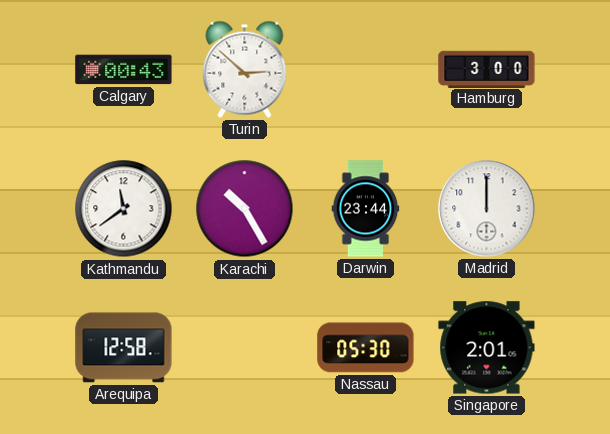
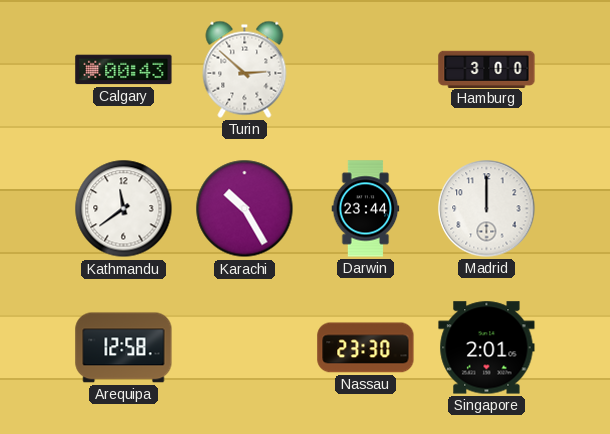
Nassau: 05:30 -> 23:30 (366, 348)
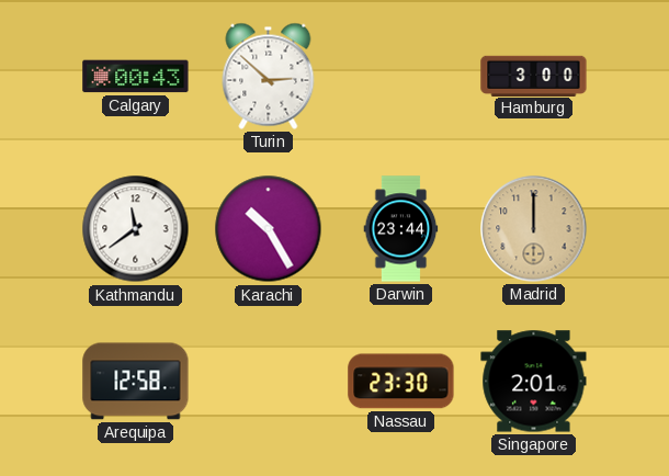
Madrid dial: white -> champagne (534, 229)
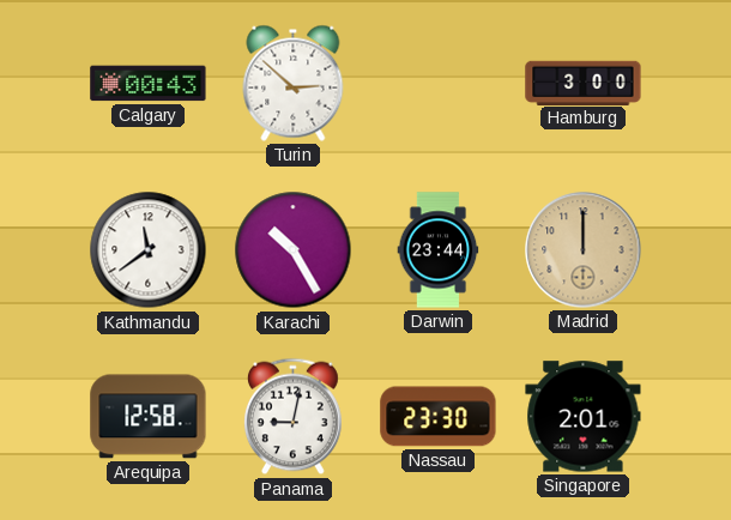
Panama: none -> 9:02 (294, 417)
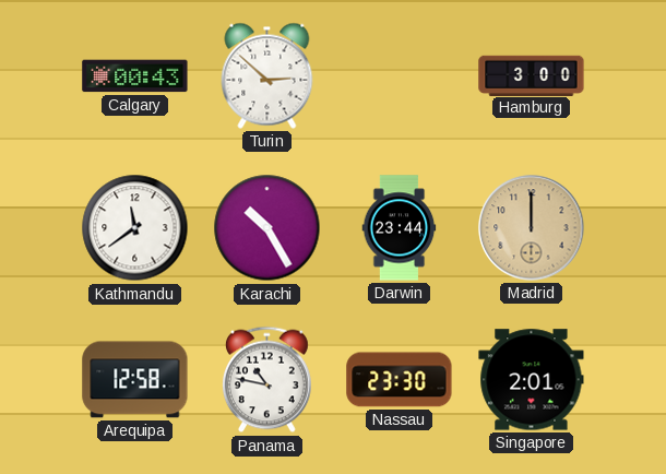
Panama: 9:02 -> 10:47 (267, 380)
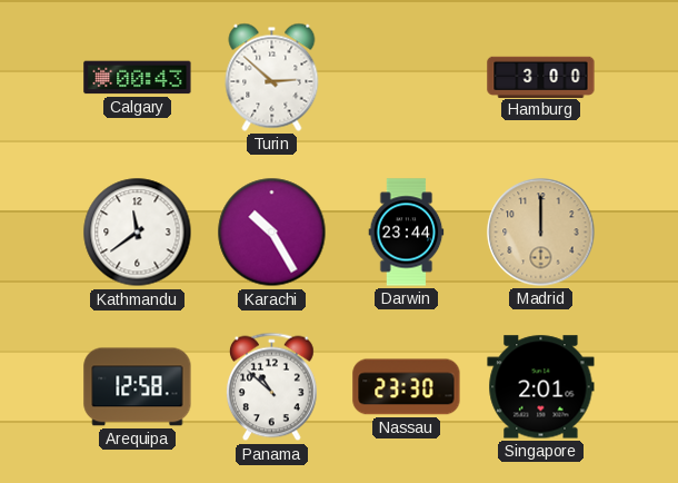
Panama: 10:47 -> 10:52 (272, 387)
